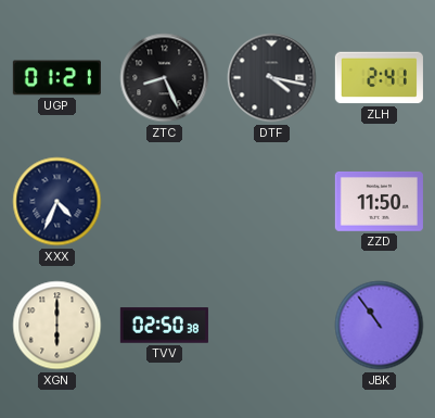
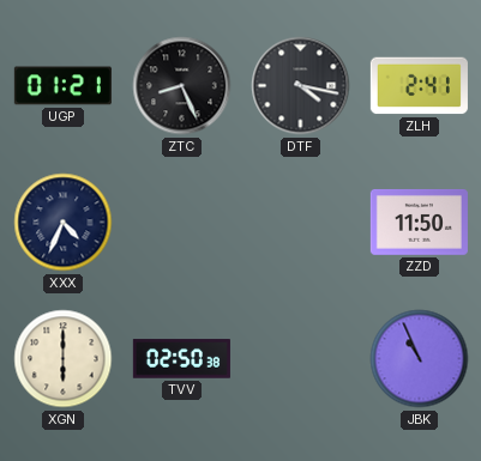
JBK: 10:54 -> 10:56 (420, 359)
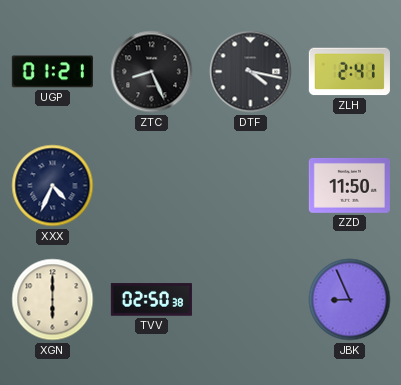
JBK: 10:56 -> 8:56 (350, 300)
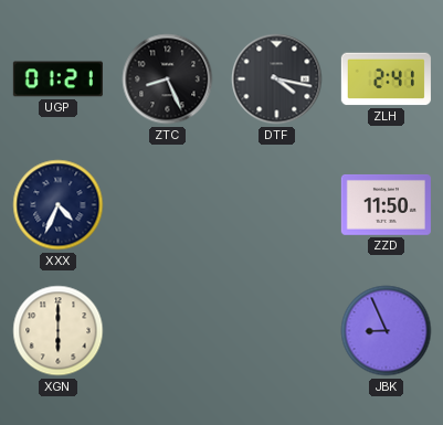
TVV: 02:50 -> none (151, 300)
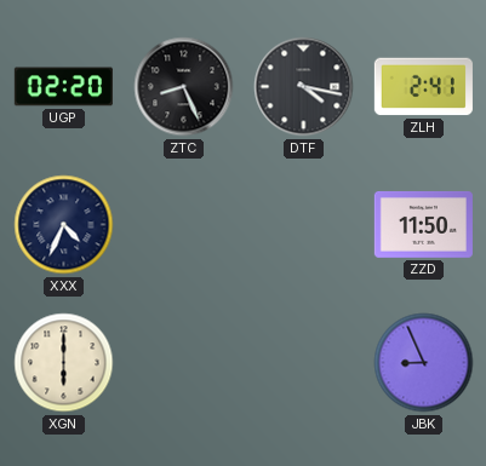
UGP: 01:21 -> 02:20 (63, 87)
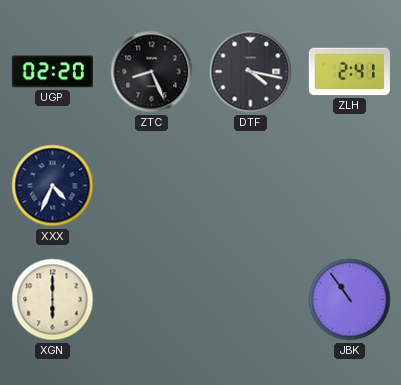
ZZD: 11:50 -> none (423, 225)
JBK: 8:56 -> 10:54 (350, 300)
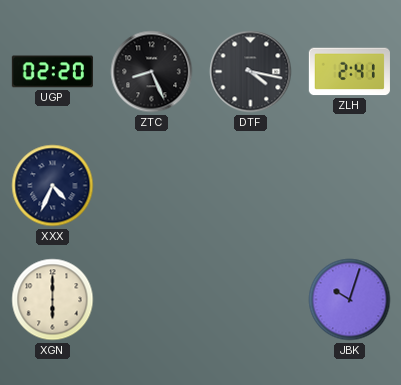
JBK: 10:54 -> 10:03 (350, 300)
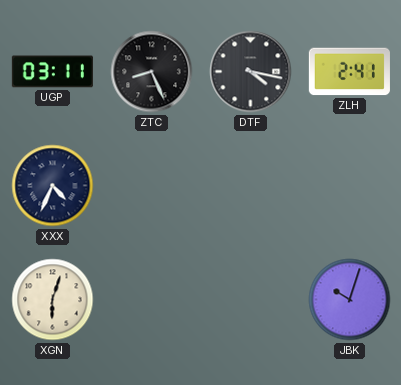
UGP: 02:20 -> 03:11 (52, 72)
XGN: 6:00 -> 6:03 (53, 300)
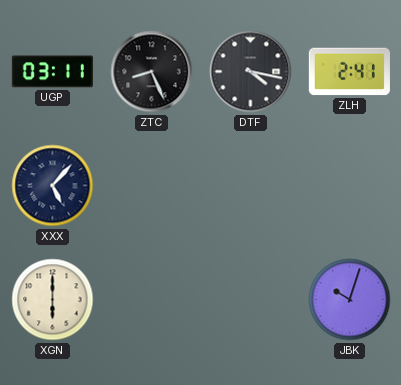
XXX: 4:34 -> 5:07 (53, 186)
XGN: 6:03 -> 6:00 (53, 300)
